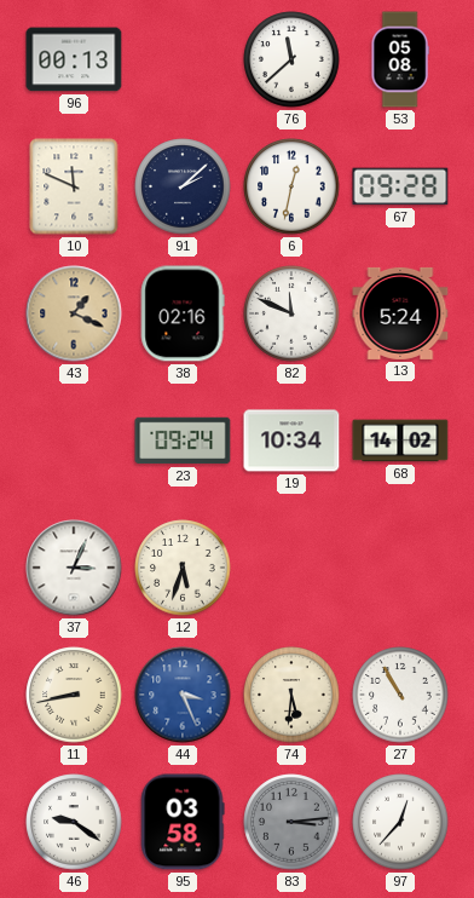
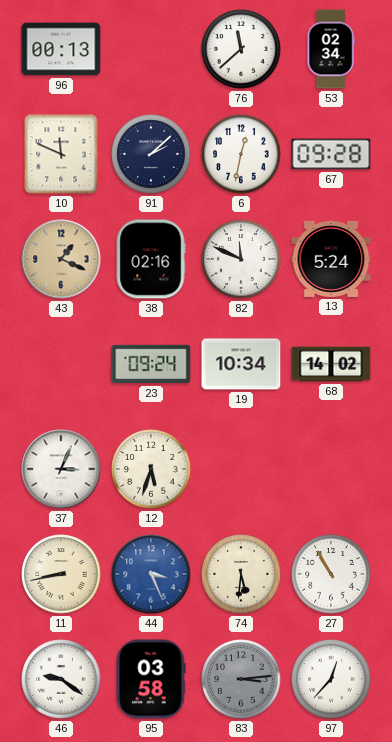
53: 05:08 -> 02:34 (331, 49)
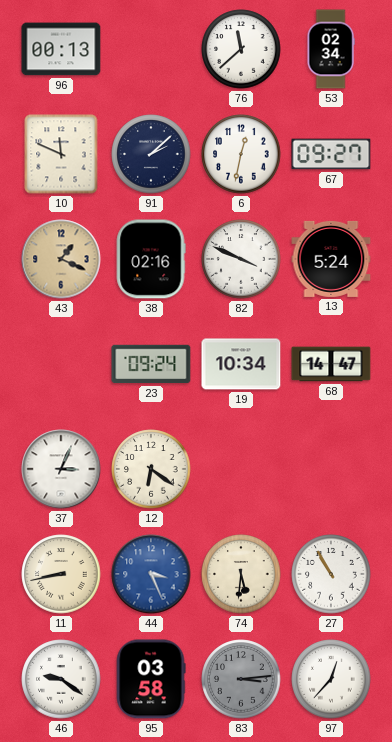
67: 09:28 -> 09:27 (331, 154)
82: 11:49 -> 3:49 (241, 259)
68: 14:02 -> 14:47 (331, 364)
12: 5:33 -> 6:21 (151, 469)
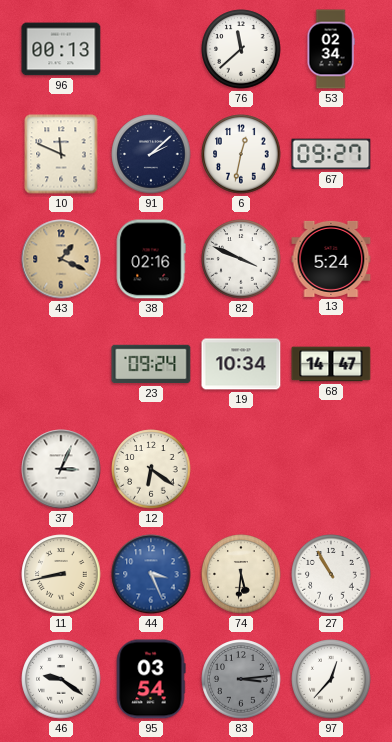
95: 03:58 -> 03:54 (151, 679)
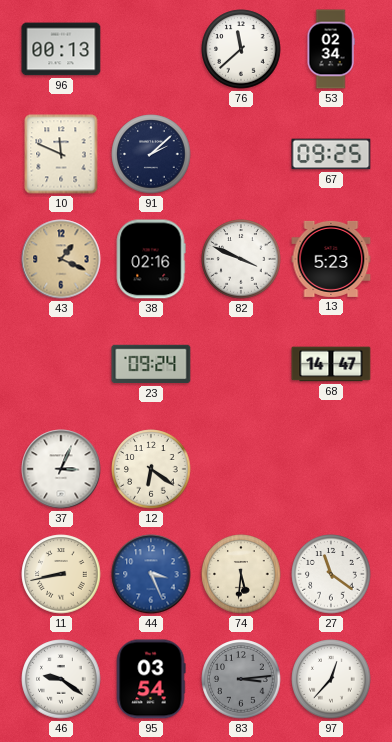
6: 12:32 -> none (241, 154)
67: 09:27 -> 09:25 (331, 154)
13: 5:24 -> 5:23 (331, 259)
19: 10:34 -> none (241, 364)
27: 10:55 -> 11:21 (331, 574)
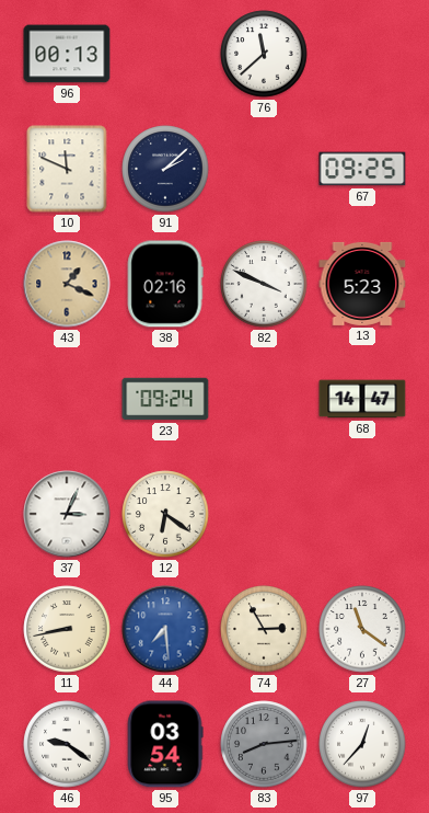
53: 02:34 -> none (331, 49)
44: 3:26 -> 7:29 (165, 629)
74: 5:31 -> 2:55 (264, 629)
83: 3:14 -> 8:14 (264, 744)
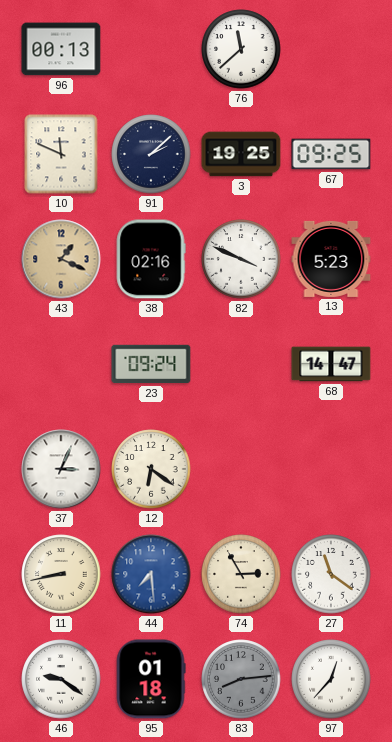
3: none -> 19:25 (241, 154)
95: 03:54 -> 01:18 (151, 679)
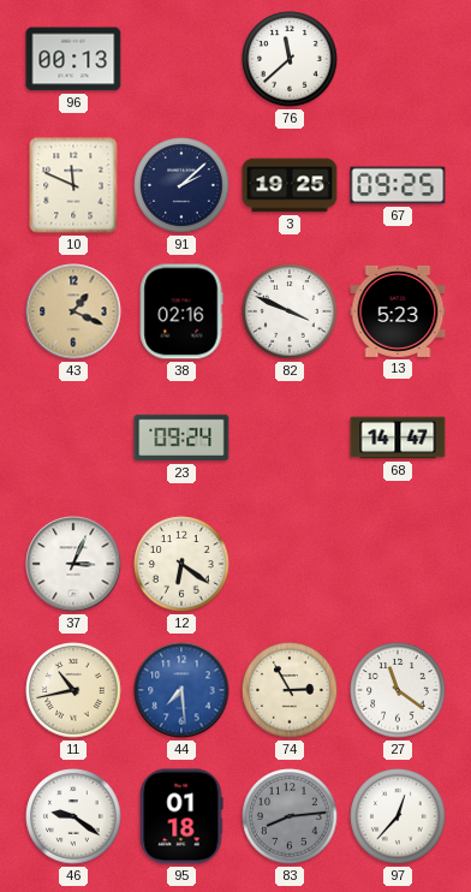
11: 8:43 -> 10:43 (73, 690)
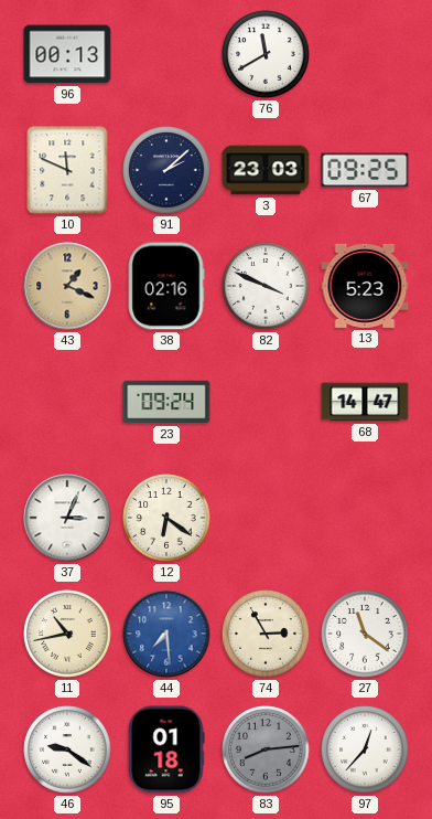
76: 11:38 -> 11:40 (266, 54)
3: 19:25 -> 23:03 (266, 170)
